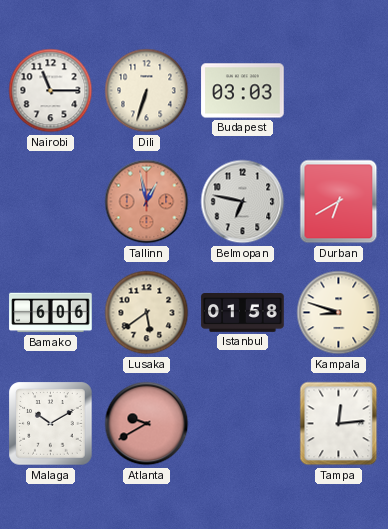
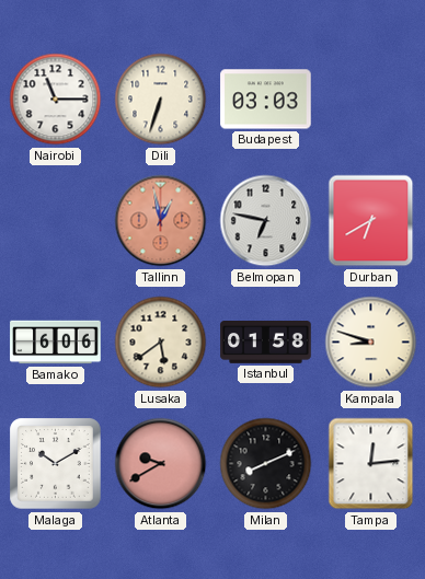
Milan: none -> 8:11 (266, 464)
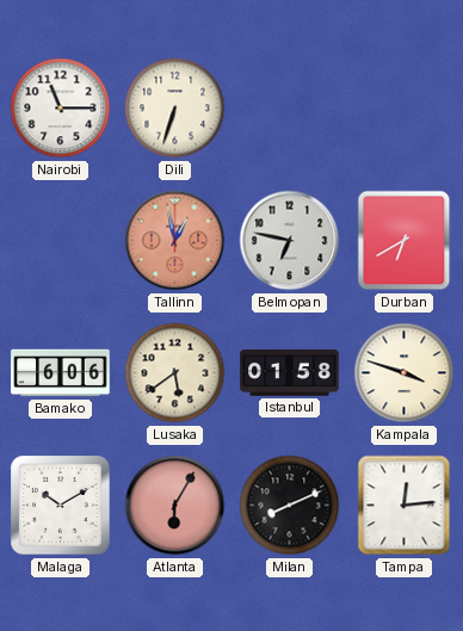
Budapest: 03:03 -> none (266, 100)
Kampala: 8:48 -> 3:48 (405, 373)
Atlanta: 9:40 -> 6:05 (175, 506)
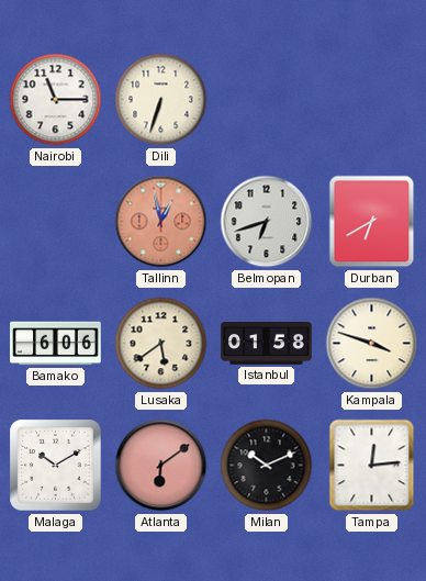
Belmopan: 6:47 -> 6:42 (267, 222)
Atlanta: 6:05 -> 6:09 (161, 466)
Milan: 8:11 -> 10:11 (267, 466)
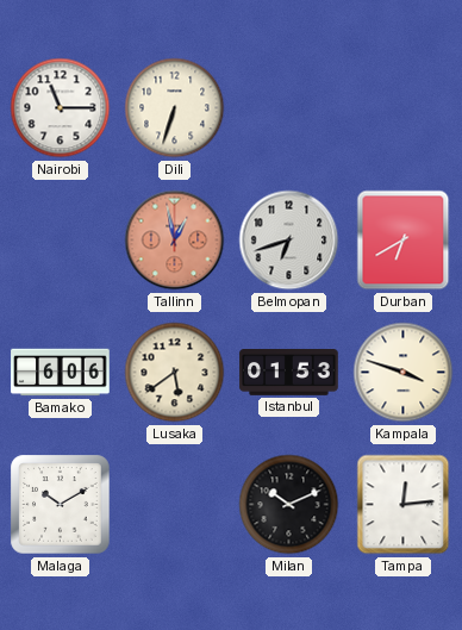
Istanbul: 01:58 -> 01:53 (289, 373)
Atlanta: 6:09 -> none (161, 466)
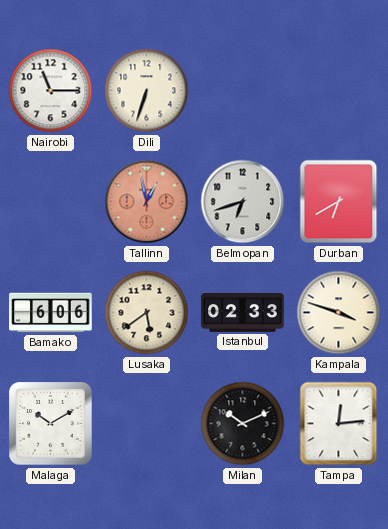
Istanbul: 01:53 -> 02:33 (243, 313)
